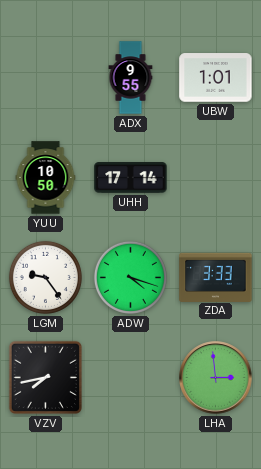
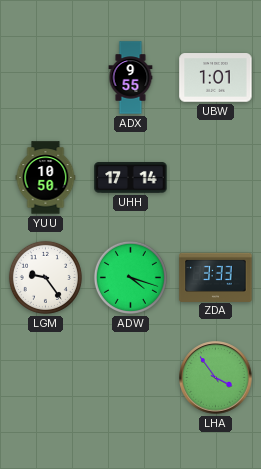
VZV: 7:43 -> none (45, 377)
LHA: 2:59 -> 3:54 (216, 378)
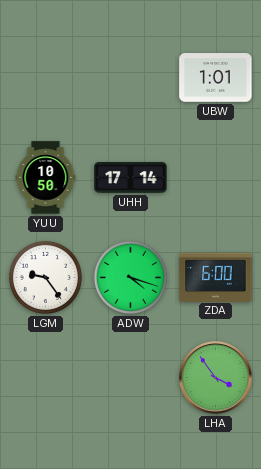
ADX: 9:55 -> none (131, 78)
ZDA: 3:33 -> 6:00 (216, 277)
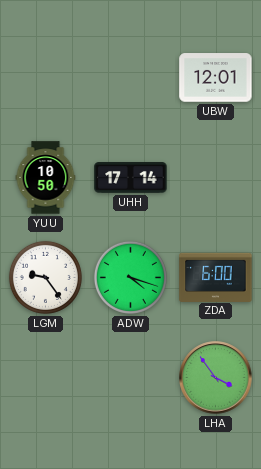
UBW: 1:01 -> 12:01 (216, 78)
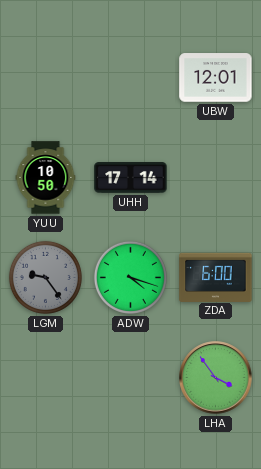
LGM dial: white -> grey (45, 277)
